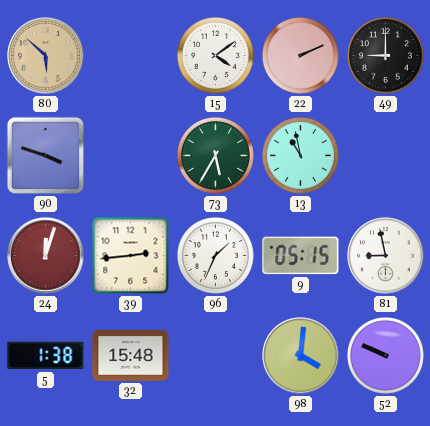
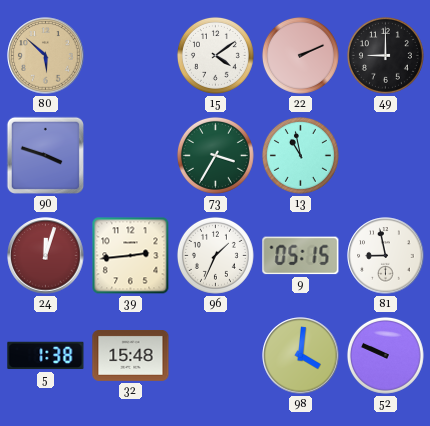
73: 5:35 -> 3:35 (215, 155)
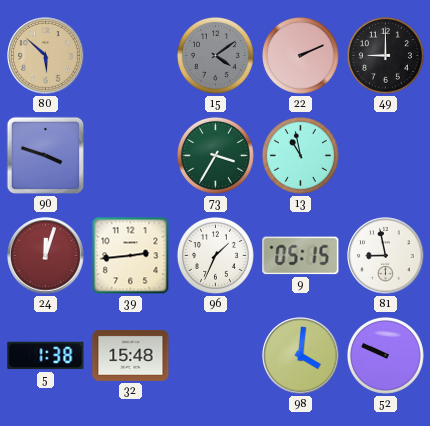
15 dial: white -> grey (215, 55)
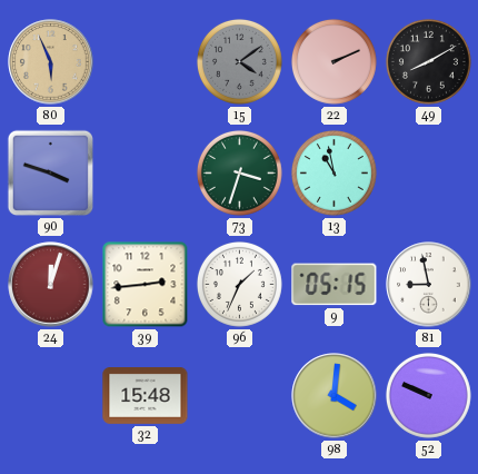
80: 5:52 -> 5:56 (51, 62)
49: 9:00 -> 8:10 (428, 61)
73: 3:35 -> 3:33 (239, 172)
5: 1:38 -> none (46, 356)
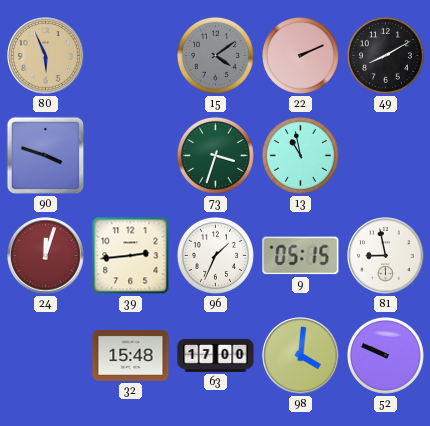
63: none -> 17:00 (216, 355)
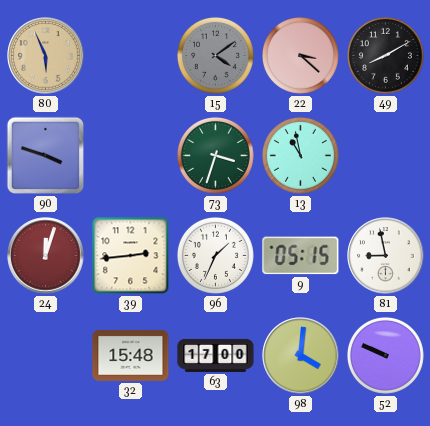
22: 2:11 -> 3:22 (300, 55)
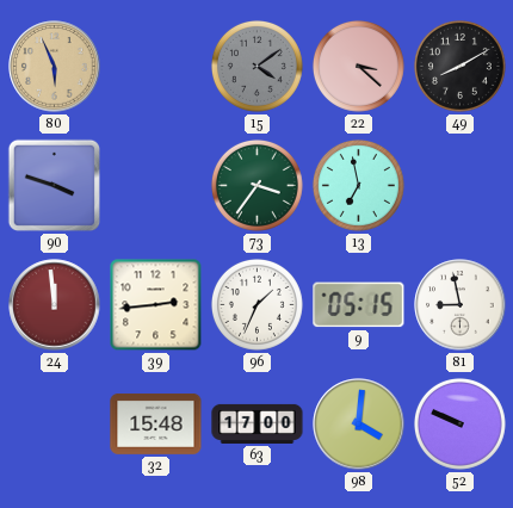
73: 3:33 -> 3:36 (256, 185)
13: 10:58 -> 6:58 (358, 185)
24: 12:03 -> 11:59 (55, 305)
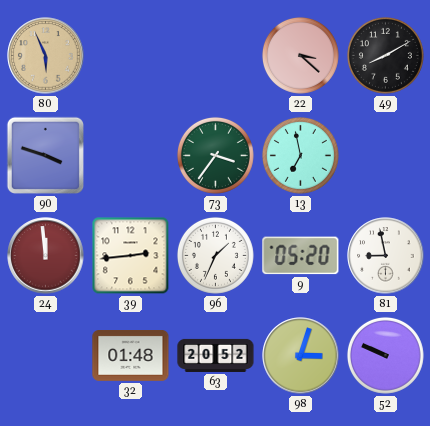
15: 4:09 -> none (256, 66)
9: 05:15 -> 05:20 (301, 256)
32: 15:48 -> 01:48 (131, 356)
63: 17:00 -> 20:52 (216, 355)
98: 4:01 -> 3:03 (301, 356)
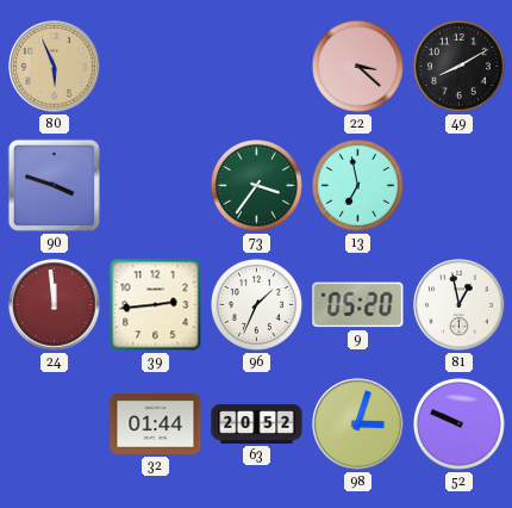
81: 8:58 -> 12:58 (460, 305)
32: 01:48 -> 01:44 (156, 425)
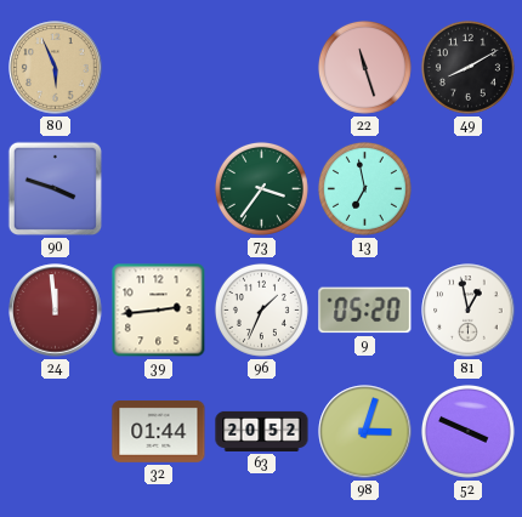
22: 3:22 -> 11:27 (364, 67)
52: 9:49 -> 3:49 (467, 431)
